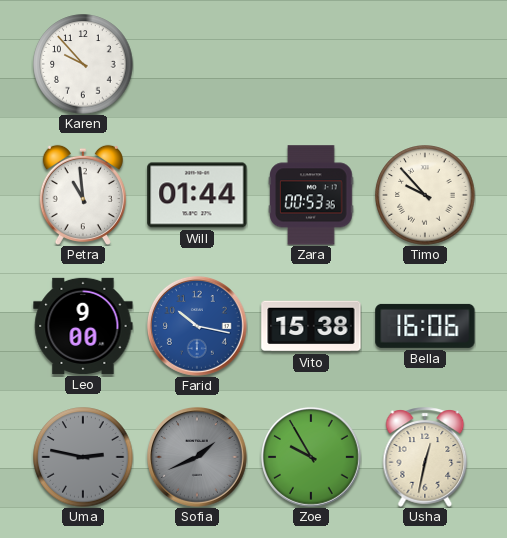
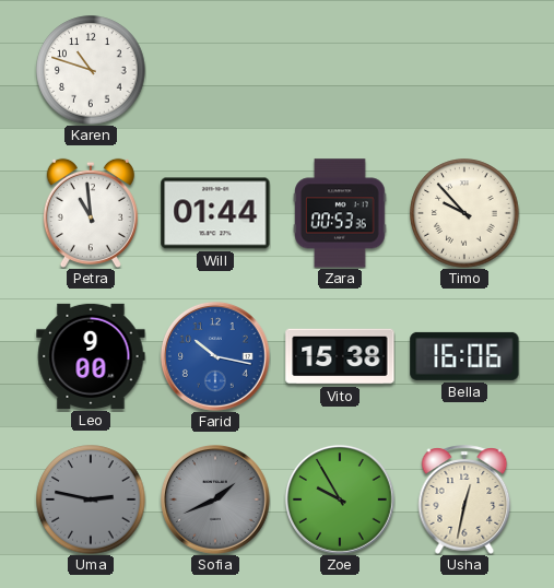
Karen: 9:53 -> 10:48 (91, 70)
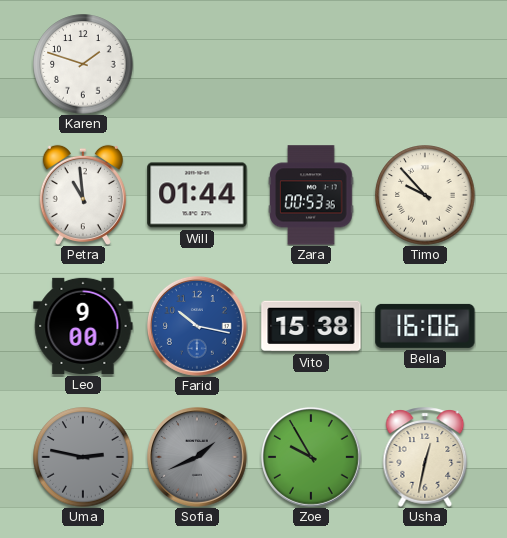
Karen: 10:48 -> 1:48 (83, 64)
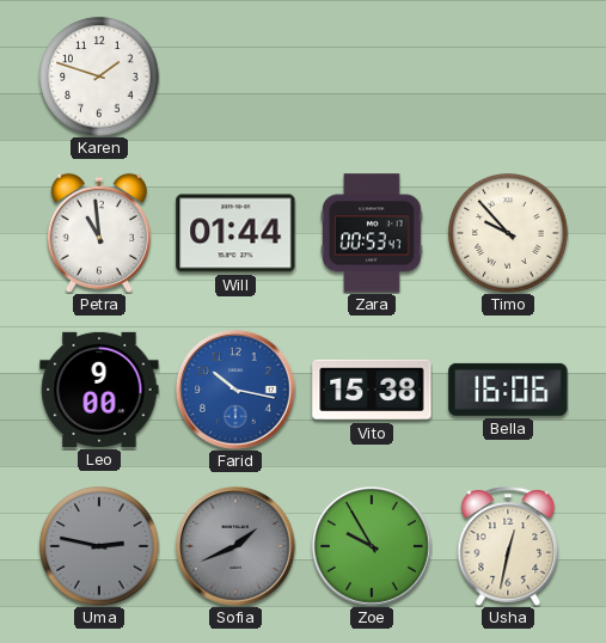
Zara: 00:53:36 -> 00:53:47 (372, 233)
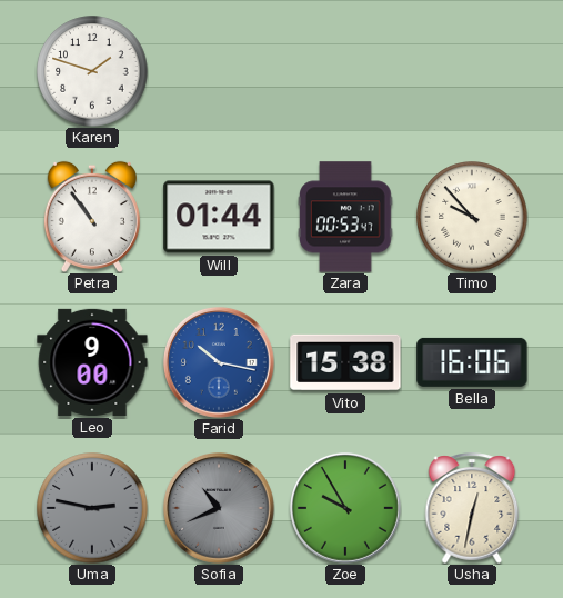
Petra: 10:59 -> 10:54 (92, 216)
Sofia: 1:41 -> 10:41 (219, 508)
